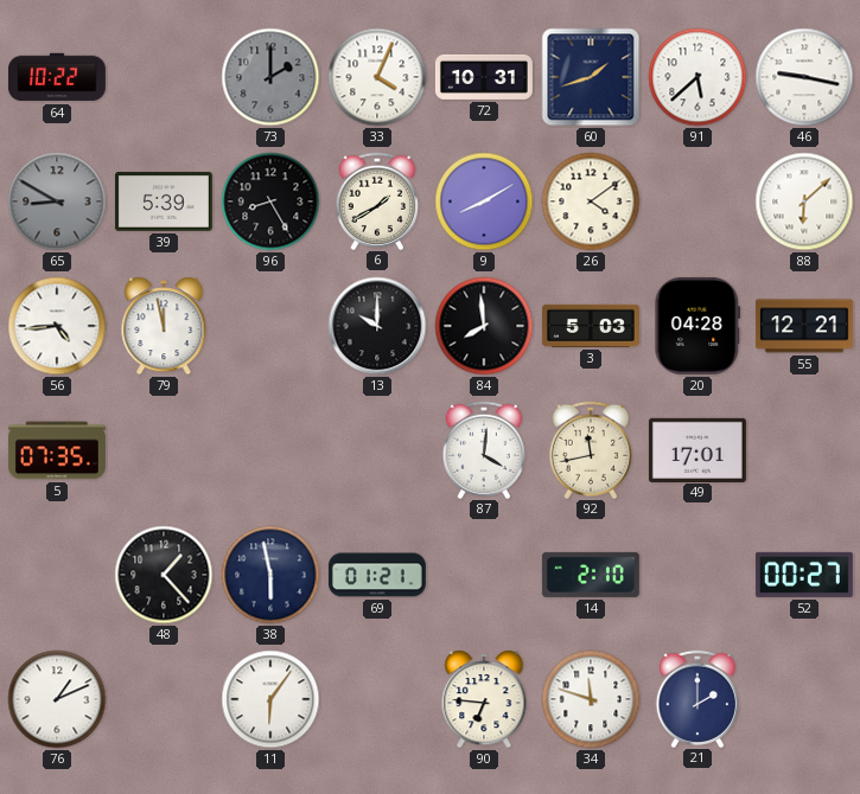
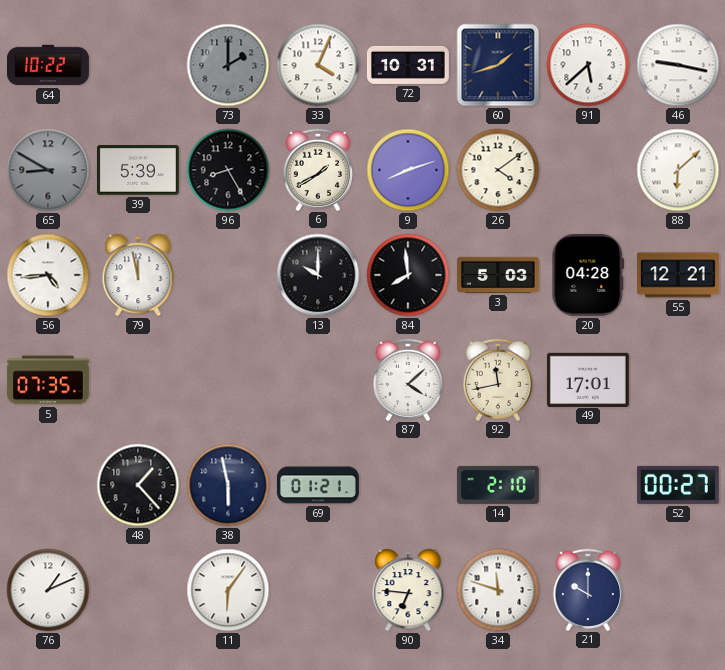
9: 8:10 -> 8:12 (408, 170)
87: 4:01 -> 4:08 (407, 379)
21: 2:00 -> 10:00 (587, 589)
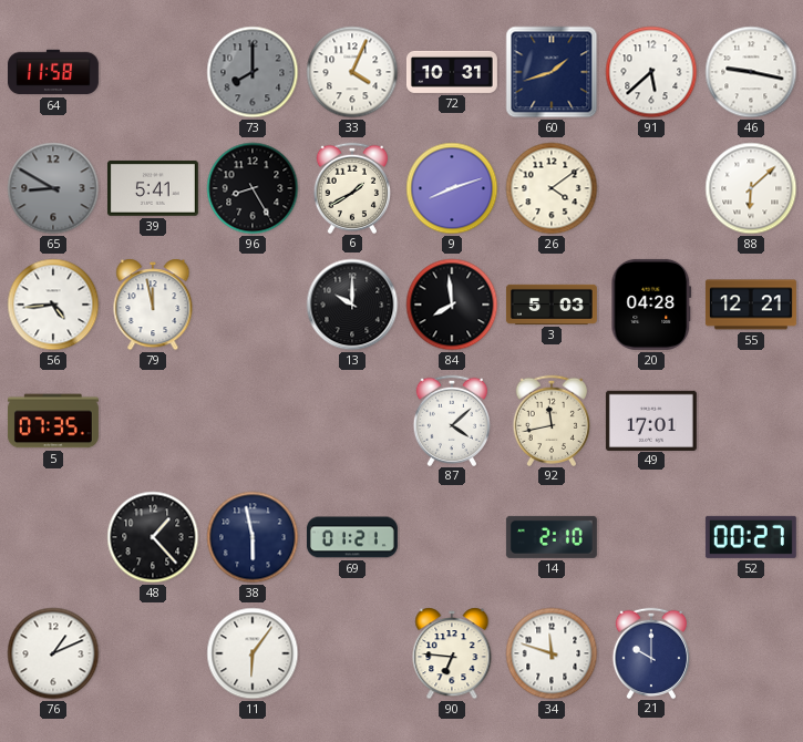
64: 10:22 -> 11:58 (53, 72)
73: 2:00 -> 8:00 (253, 72)
39: 5:39 -> 5:41 (153, 188)
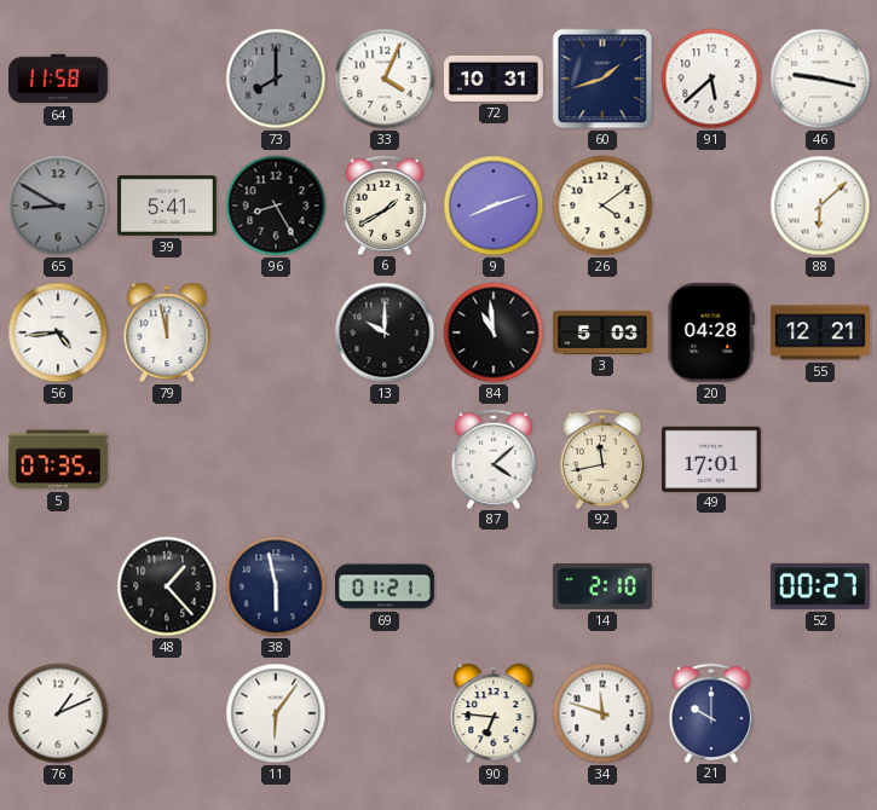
84: 7:59 -> 10:59 (494, 332)
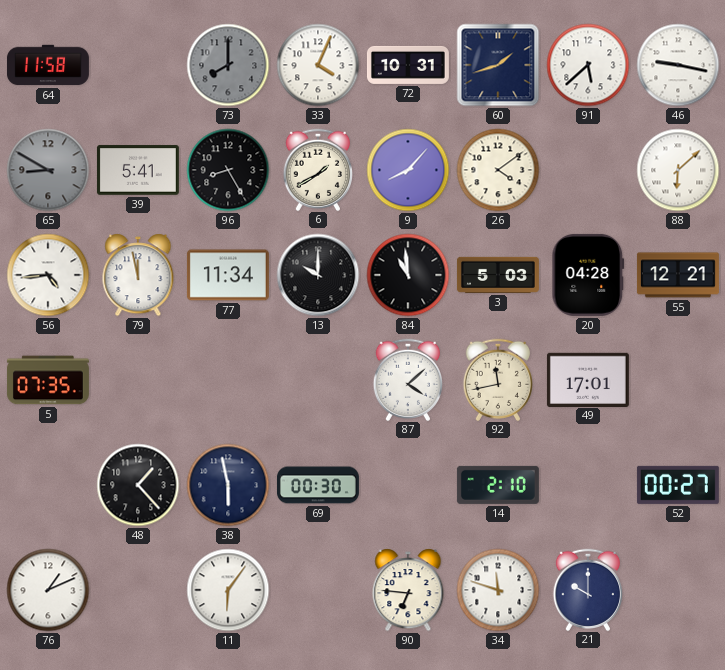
9: 8:12 -> 8:07 (408, 170)
77: none -> 11:34 (228, 275)
69: 01:21 -> 00:30 (318, 485)
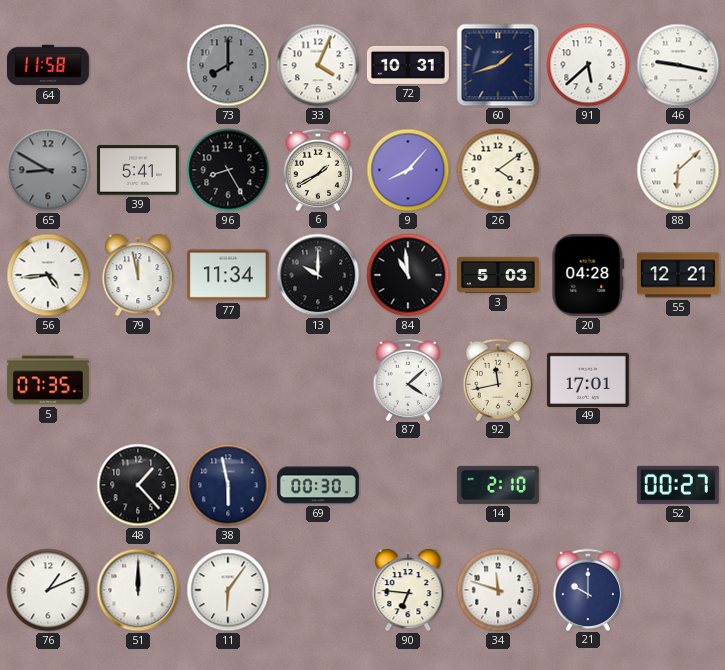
51: none -> 12:00 (138, 590)
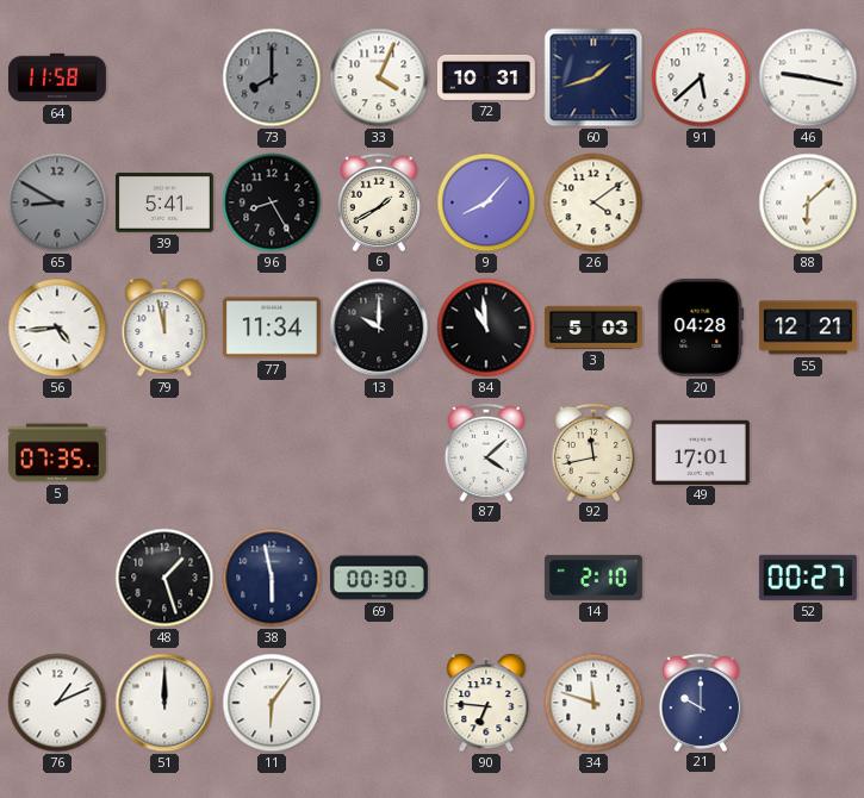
48: 1:23 -> 1:27 (164, 578)
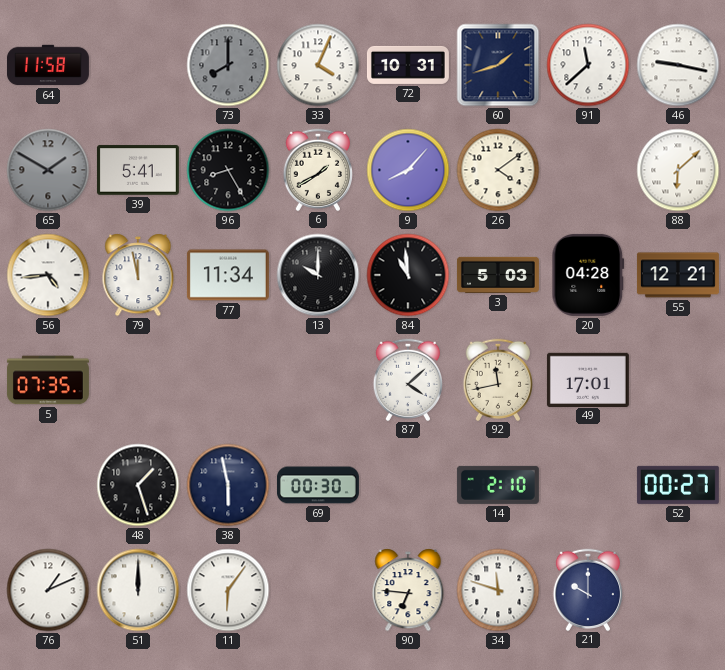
91: 5:38 -> 11:38 (588, 65)
65: 8:50 -> 1:50 (48, 170)
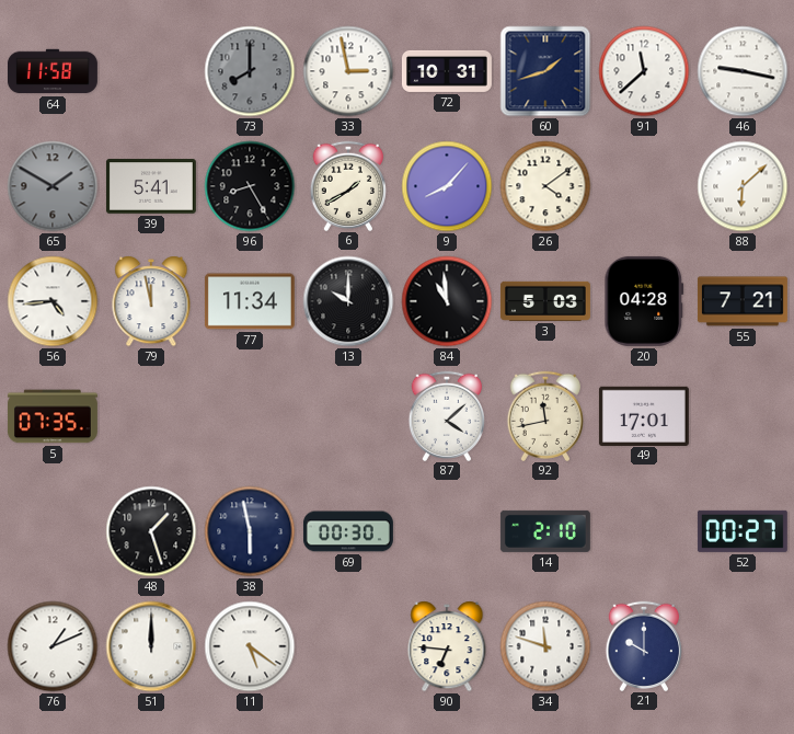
33: 4:04 -> 2:58 (348, 71)
55: 12:21 -> 7:21 (743, 301)
11: 6:06 -> 5:21 (250, 646)
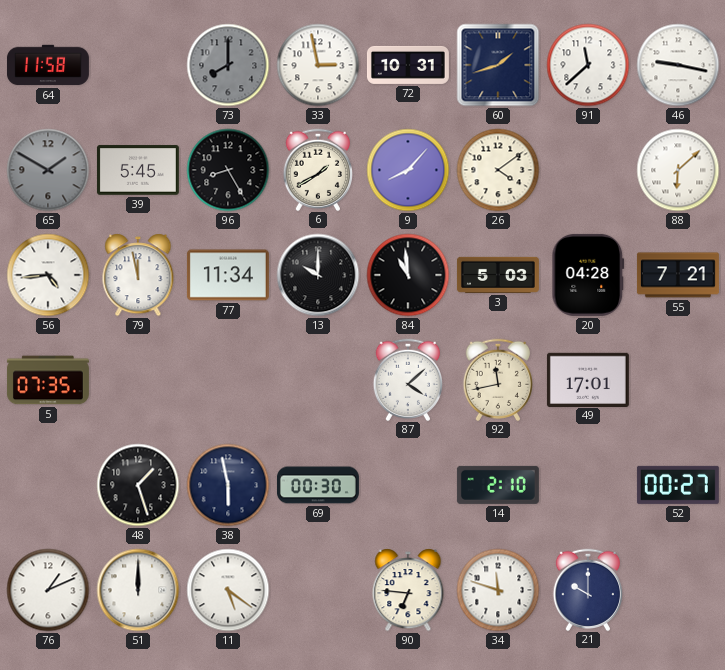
39: 5:41 -> 5:45 (138, 170)
